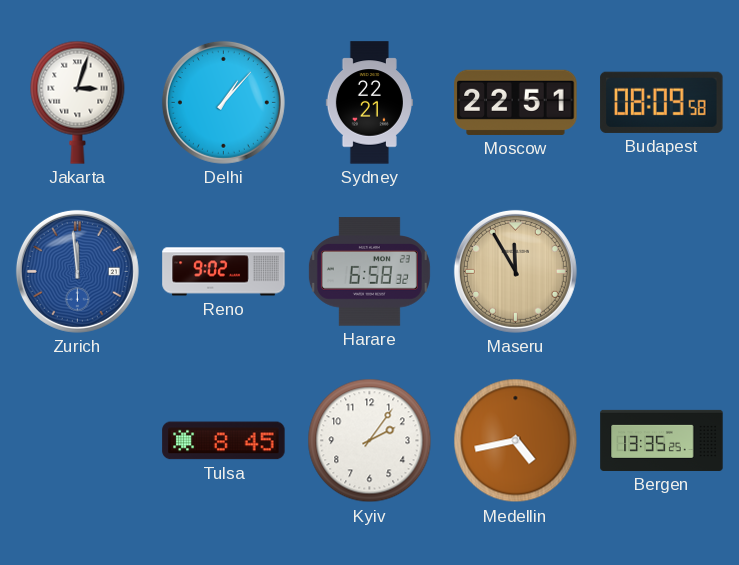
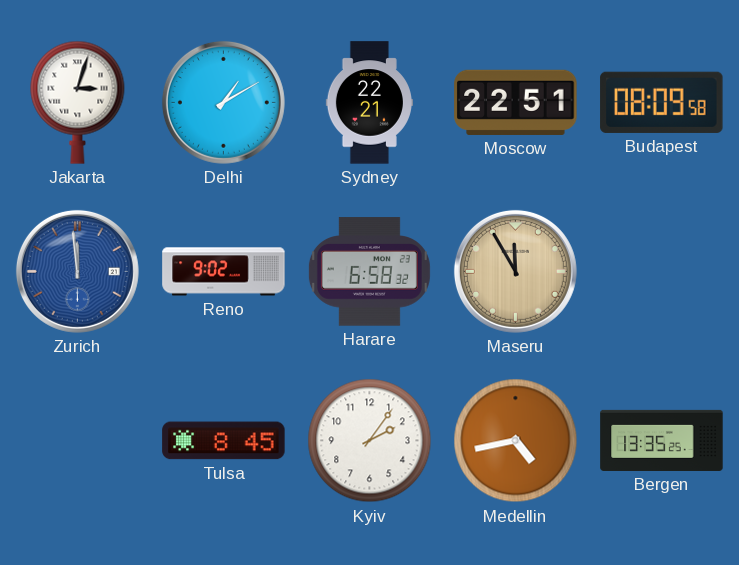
Delhi: 1:07 -> 1:10 (223, 102)
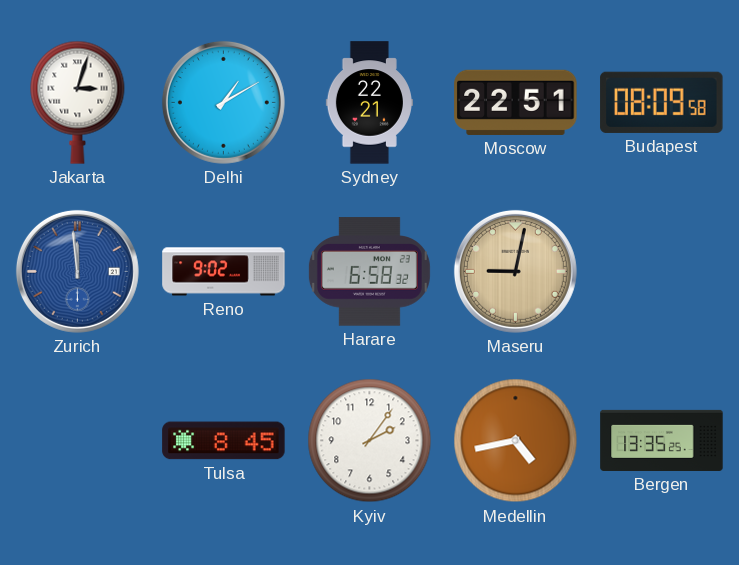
Maseru: 11:55 -> 9:02 (515, 271)
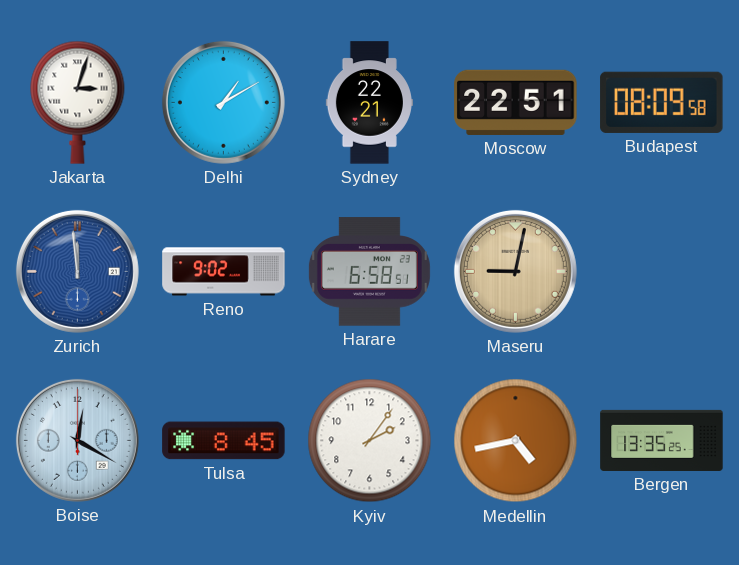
Harare: 6:58:32 -> 6:58:51 (369, 272)
Boise: none -> 12:20 (77, 440)
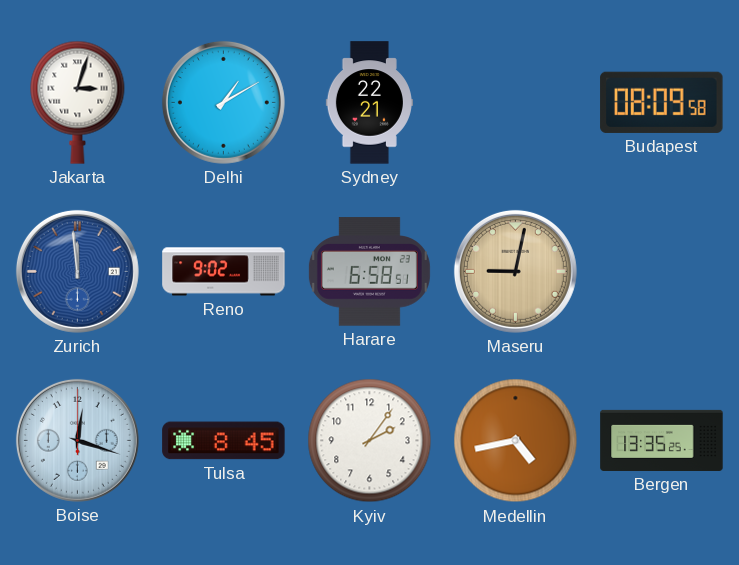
Moscow: 22:51 -> none (516, 102)
Boise: 12:20 -> 12:18 (77, 440)
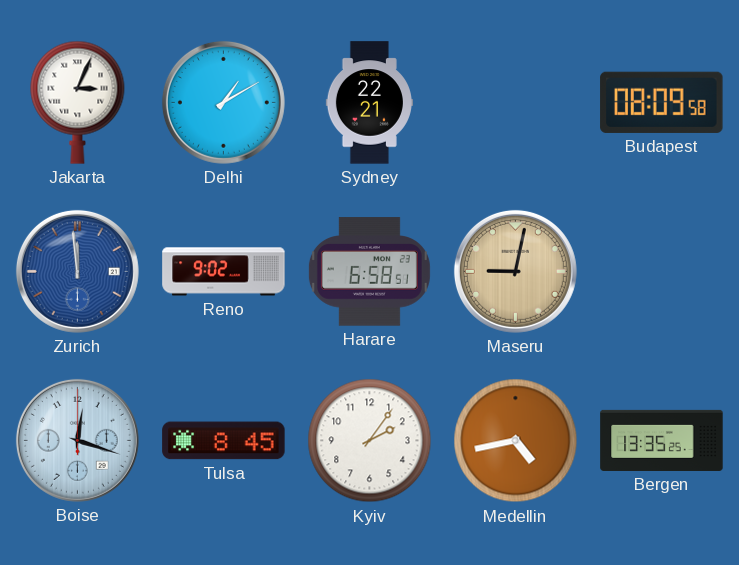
Jakarta: 3:03 -> 3:04 (78, 102)
